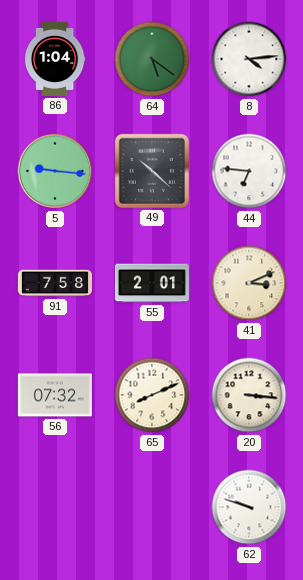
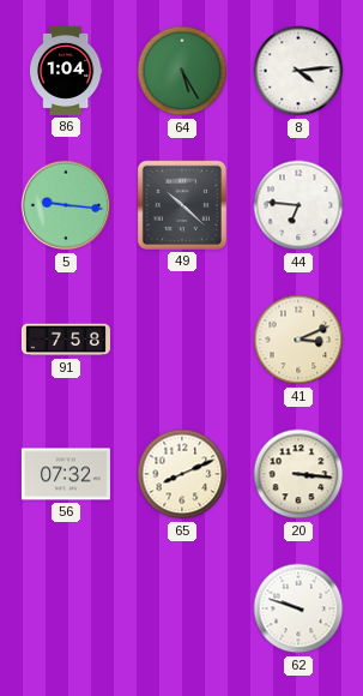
64: 5:21 -> 5:25 (182, 71)
55: 2:01 -> none (152, 283)
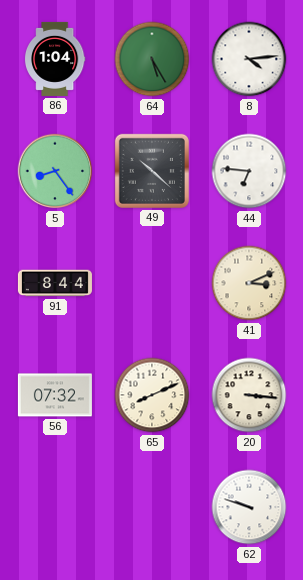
5: 9:16 -> 8:24 (55, 171)
91: 7:58 -> 8:44 (55, 283)
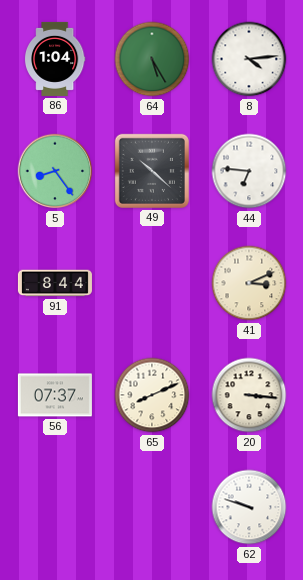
56: 07:32 -> 07:37 (55, 395)
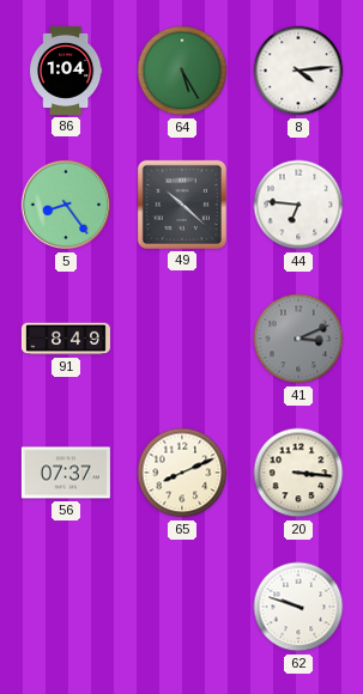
91: 8:44 -> 8:49 (66, 339)
41 dial: cream -> grey (298, 339)
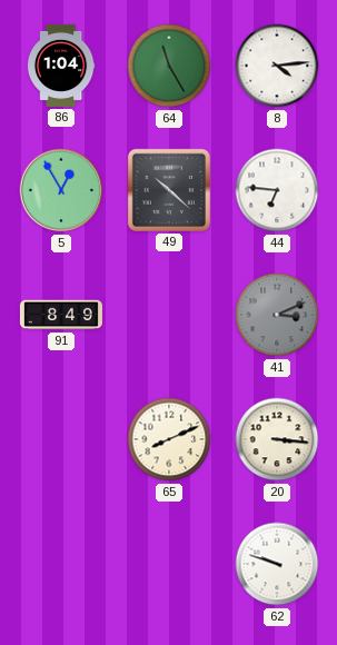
64: 5:25 -> 11:25 (169, 66)
5: 8:24 -> 12:55 (61, 190)
56: 07:37 -> none (66, 473)
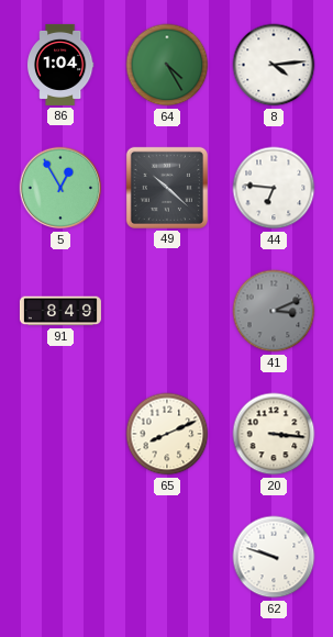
64: 11:25 -> 4:25 (167, 65)
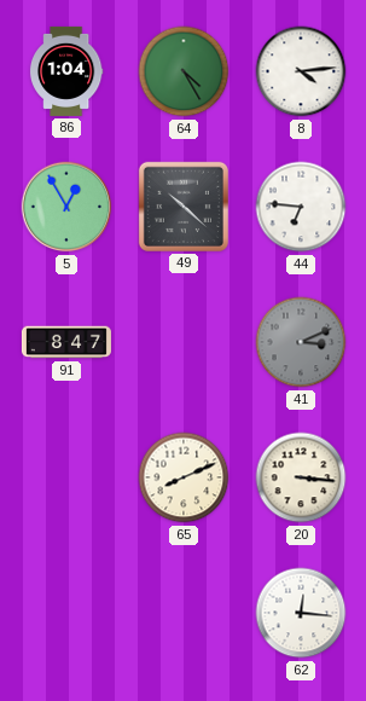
91: 8:49 -> 8:47 (66, 342)
62: 9:48 -> 12:16 (301, 613)
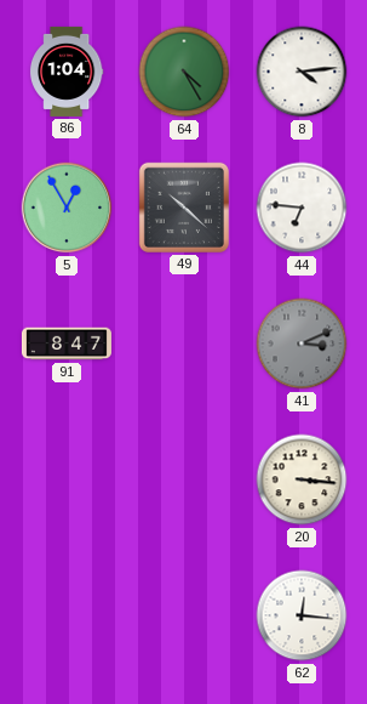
65: 8:11 -> none (184, 477)
